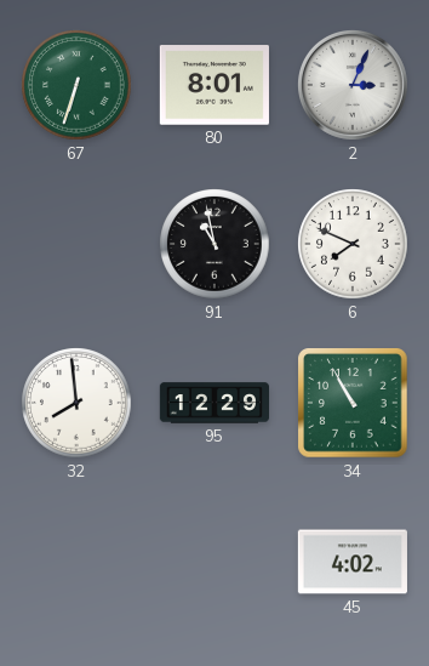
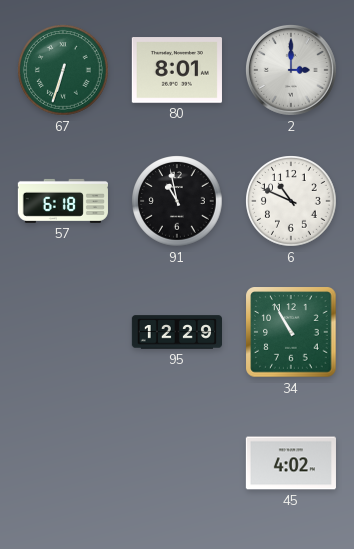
2: 3:04 -> 3:00 (292, 71)
57: none -> 6:18 (63, 201)
6: 7:49 -> 10:49 (291, 201)
32: 7:59 -> none (76, 403)
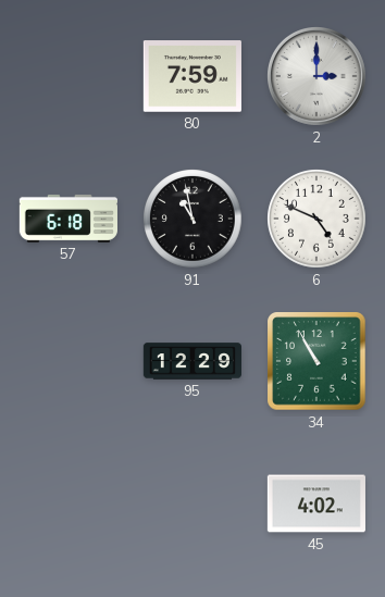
67: 6:33 -> none (63, 70)
80: 8:01 -> 7:59 (192, 76)
6: 10:49 -> 4:49 (316, 219)
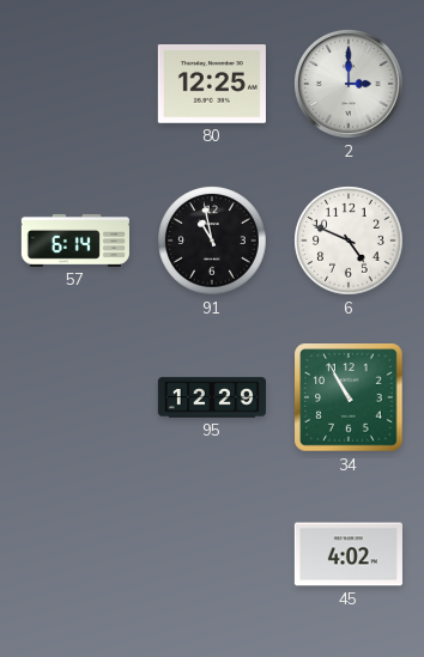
80: 7:59 -> 12:25 (212, 84)
57: 6:18 -> 6:14 (75, 241)
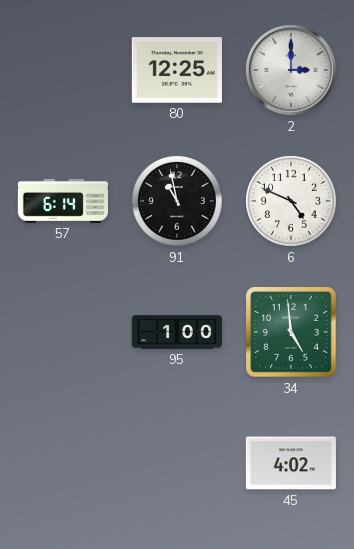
95: 12:29 -> 1:00 (176, 332)
34: 10:55 -> 4:59 (291, 332)
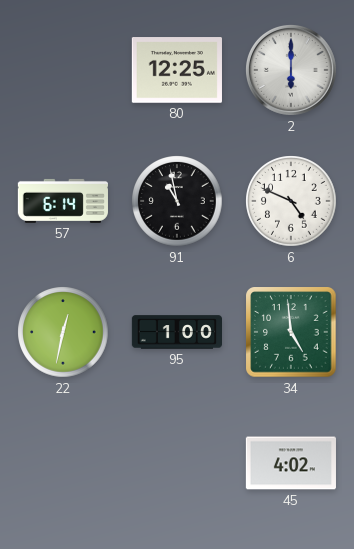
2: 3:00 -> 6:00 (292, 71)
22: none -> 12:32 (63, 332)
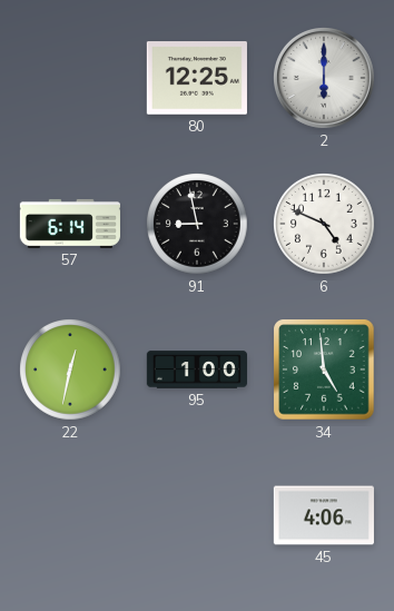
91: 10:58 -> 8:58 (197, 224)
45: 4:02 -> 4:06 (324, 515)
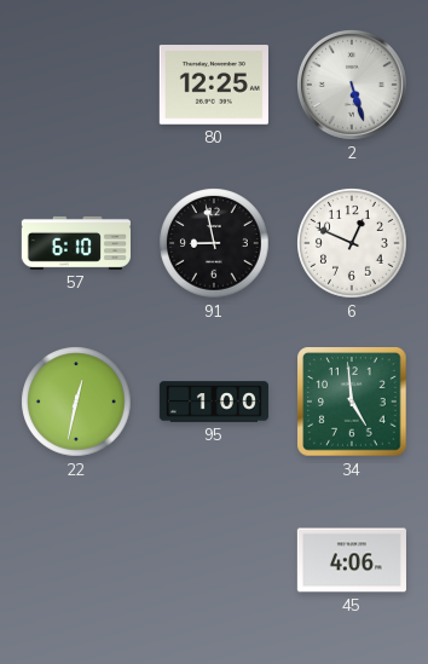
2: 6:00 -> 5:27 (353, 86)
57: 6:14 -> 6:10 (76, 243)
6: 4:49 -> 12:49 (352, 243)
